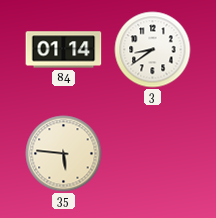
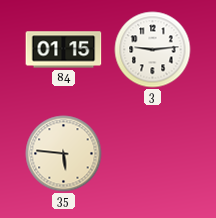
84: 01:14 -> 01:15 (64, 50)
3: 8:39 -> 9:14 (153, 50)
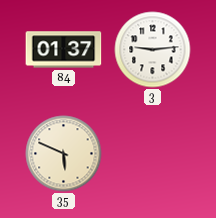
84: 01:15 -> 01:37 (64, 50)
35: 5:46 -> 5:49 (64, 154)
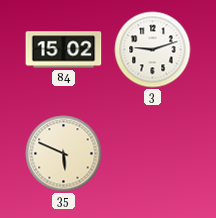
84: 01:37 -> 15:02 (64, 50)
3: 9:14 -> 9:12 (153, 50)
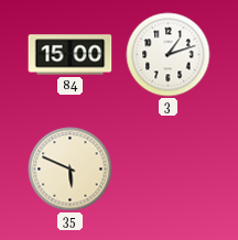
84: 15:02 -> 15:00 (71, 55)
3: 9:12 -> 1:12 (169, 55)
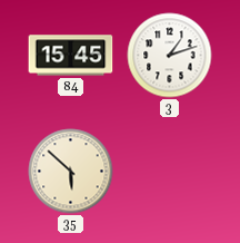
84: 15:00 -> 15:45 (71, 56)
35: 5:49 -> 5:52 (71, 172)
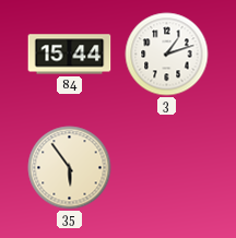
84: 15:45 -> 15:44 (70, 55)
35: 5:52 -> 5:54 (70, 168)
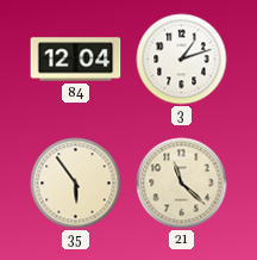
84: 15:44 -> 12:04 (76, 60)
21: none -> 11:22 (182, 184)
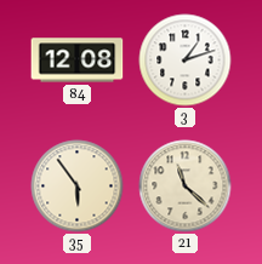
84: 12:04 -> 12:08 (78, 61)
